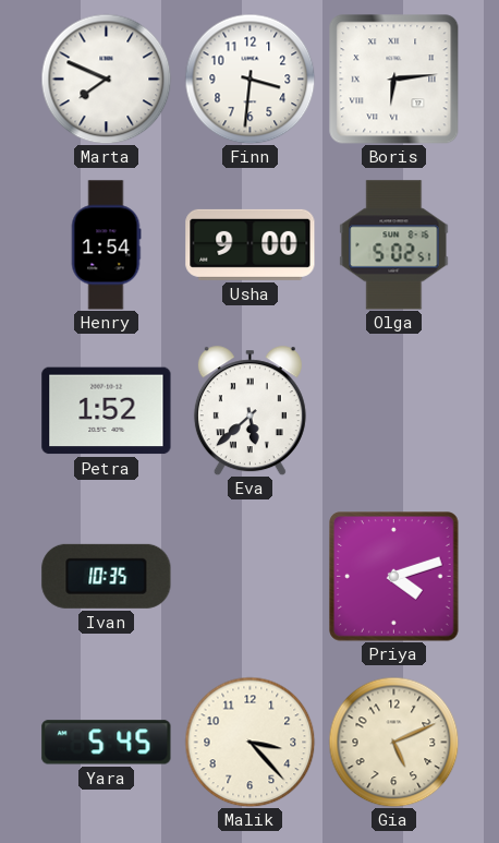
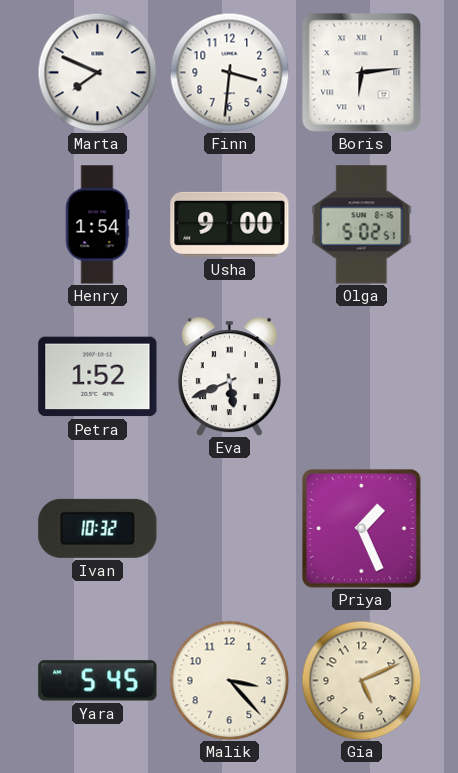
Eva: 5:38 -> 5:41 (229, 377)
Ivan: 10:35 -> 10:32 (98, 528)
Priya: 4:12 -> 1:26 (362, 529)
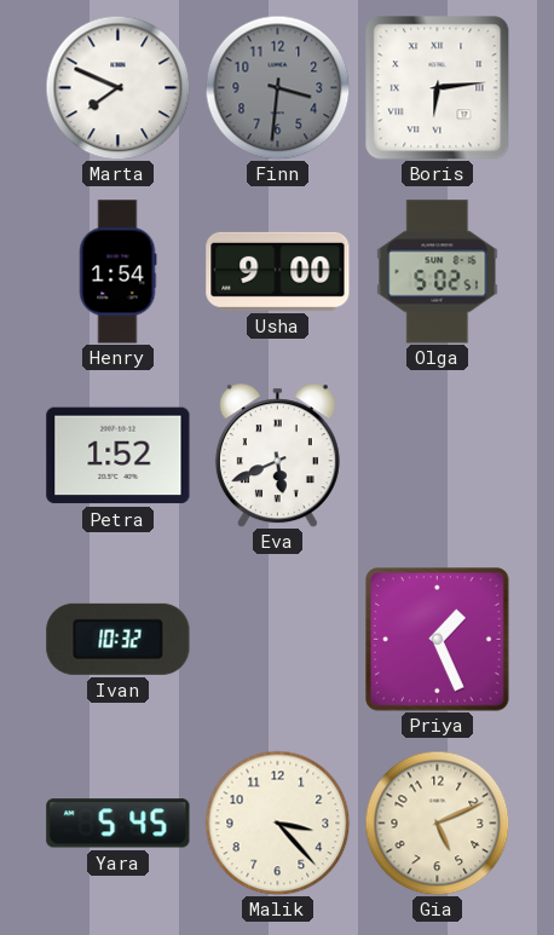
Finn dial: white -> grey (277, 87)
